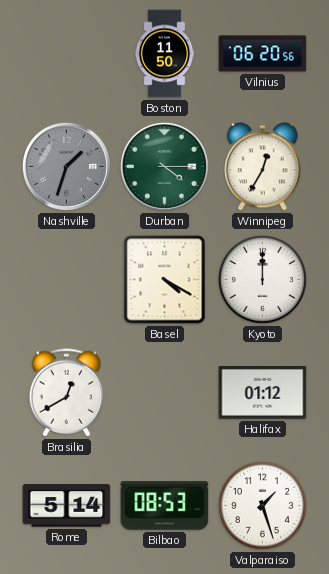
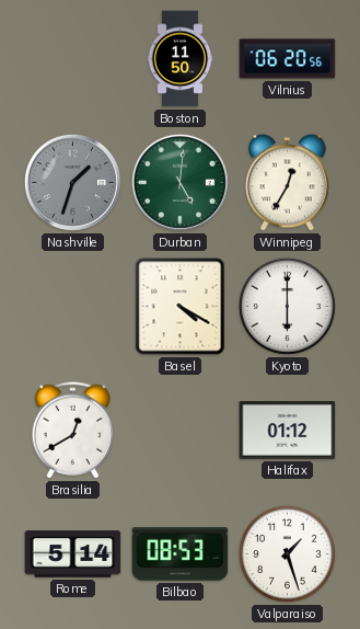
Durban: 4:15 -> 5:01 (179, 182)
Kyoto: 12:00 -> 6:00 (287, 306)
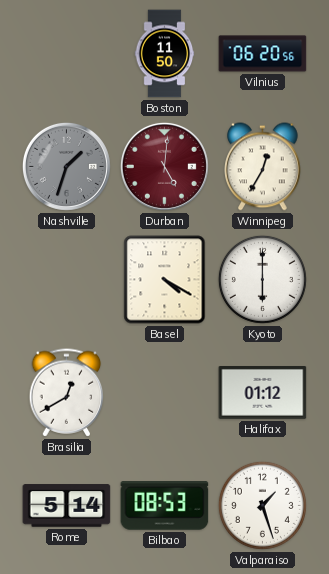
Durban dial: green -> burgundy (164, 166)
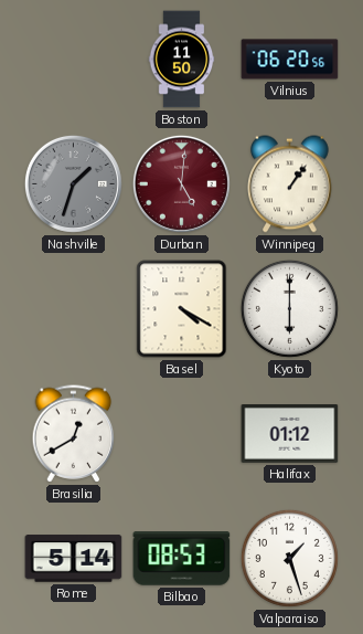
Winnipeg: 12:35 -> 1:06 (290, 184)
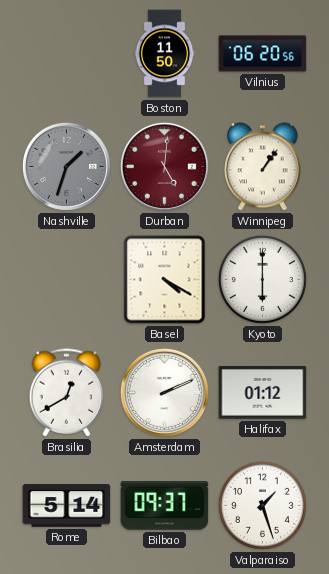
Amsterdam: none -> 2:11 (164, 392)
Bilbao: 08:53 -> 09:37 (165, 506)
